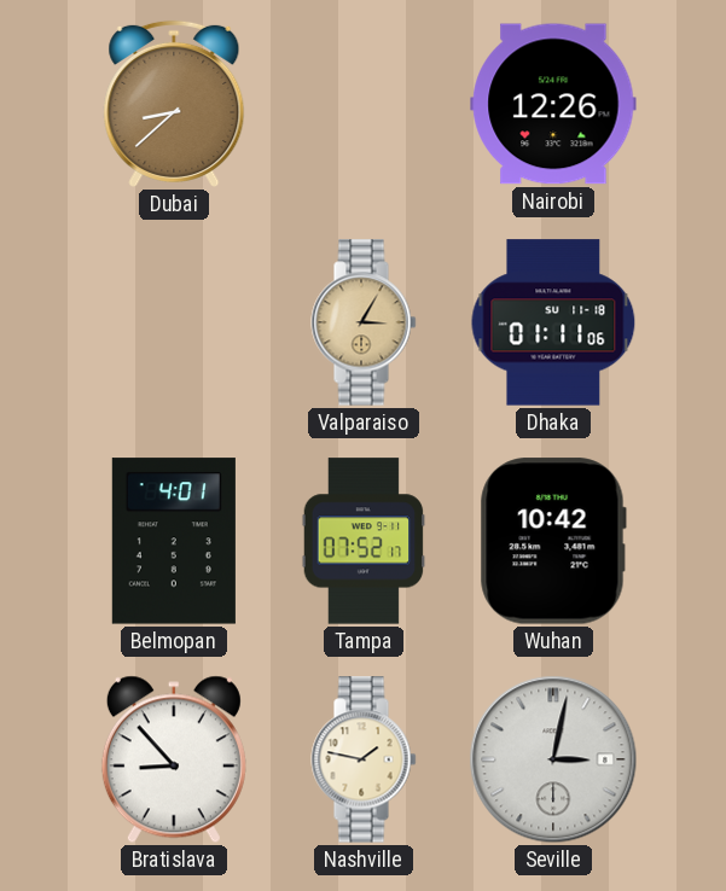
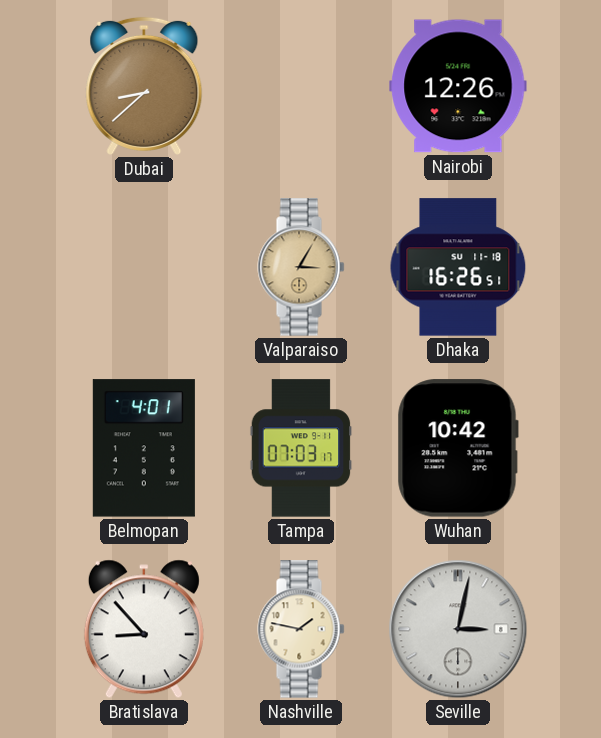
Dhaka: 01:11 -> 16:26 (458, 267)
Tampa: 07:52 -> 07:03 (301, 448)
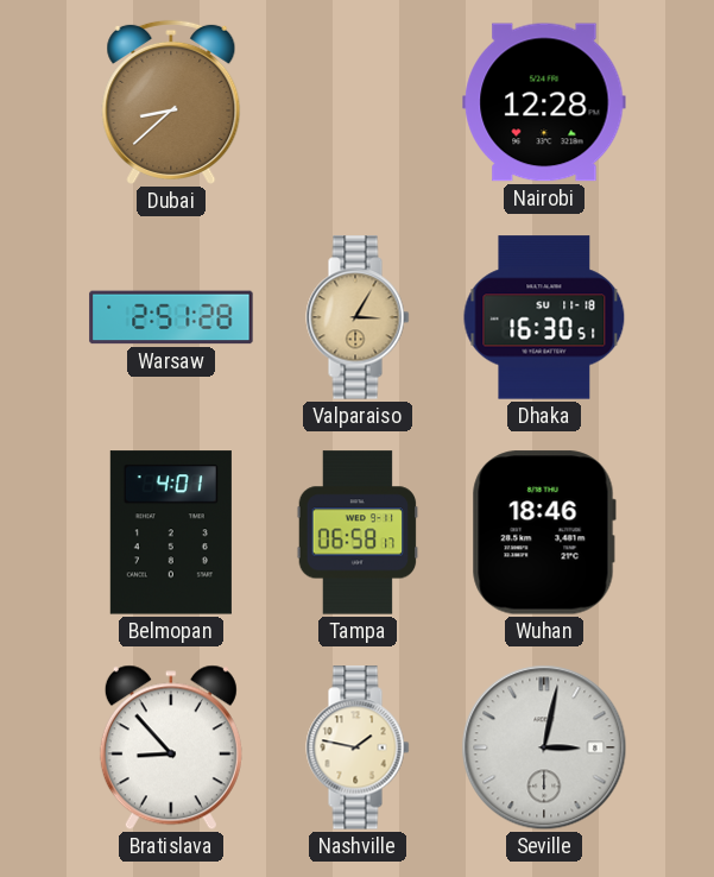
Nairobi: 12:26 -> 12:28 (544, 102)
Warsaw: none -> 2:51 (171, 317)
Dhaka: 16:26 -> 16:30 (544, 317)
Tampa: 07:03 -> 06:58 (358, 532)
Wuhan: 10:42 -> 18:46 (544, 532)
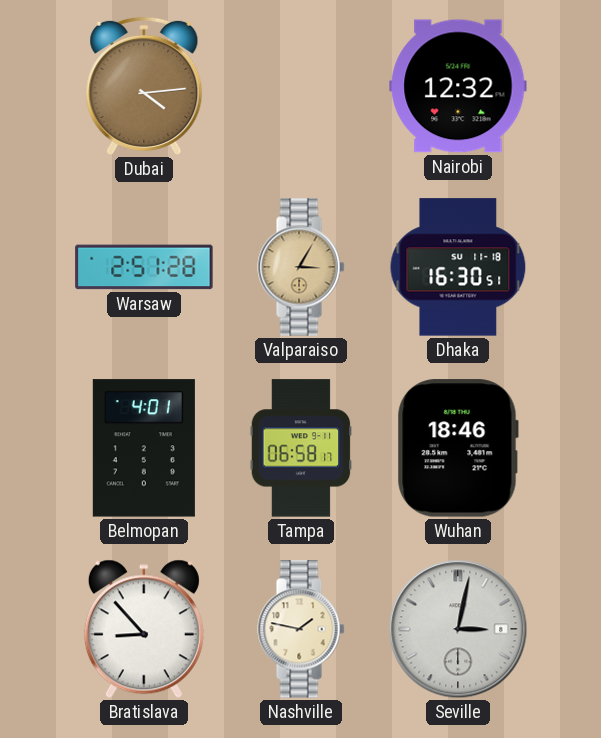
Dubai: 8:38 -> 4:14 (144, 86)
Nairobi: 12:28 -> 12:32 (458, 86)
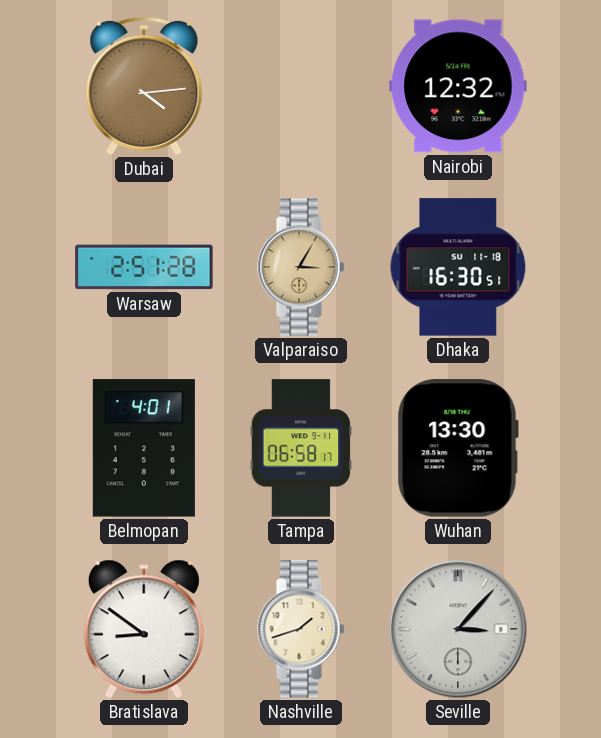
Wuhan: 18:46 -> 13:30 (458, 448)
Bratislava: 8:53 -> 8:51 (144, 629)
Nashville: 1:47 -> 1:42 (301, 629)
Seville: 3:02 -> 3:07 (458, 629)
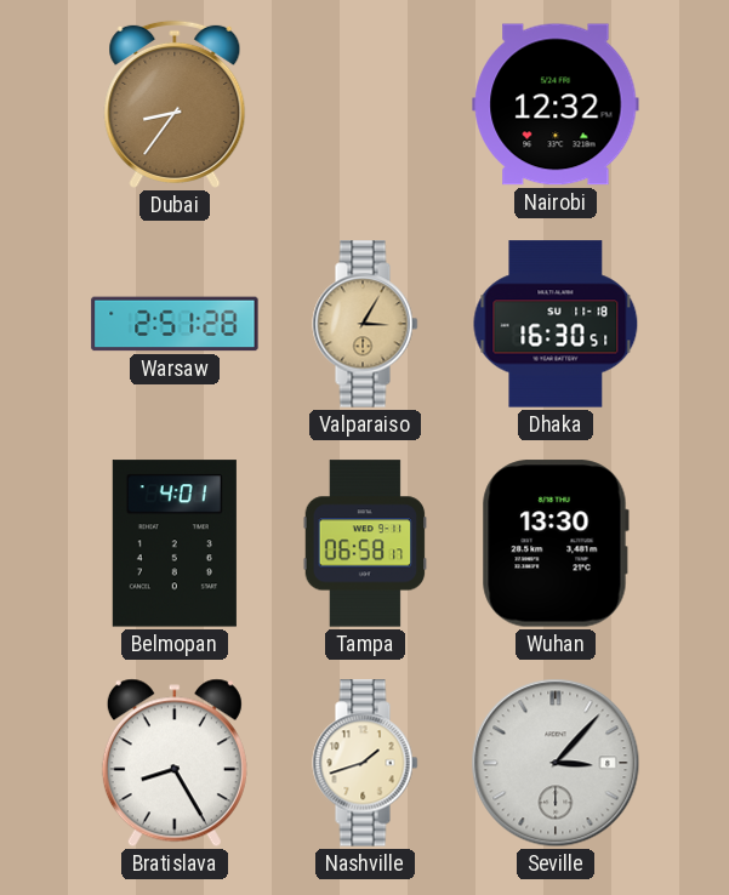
Dubai: 4:14 -> 8:36 (175, 104)
Bratislava: 8:51 -> 8:25 (175, 763)
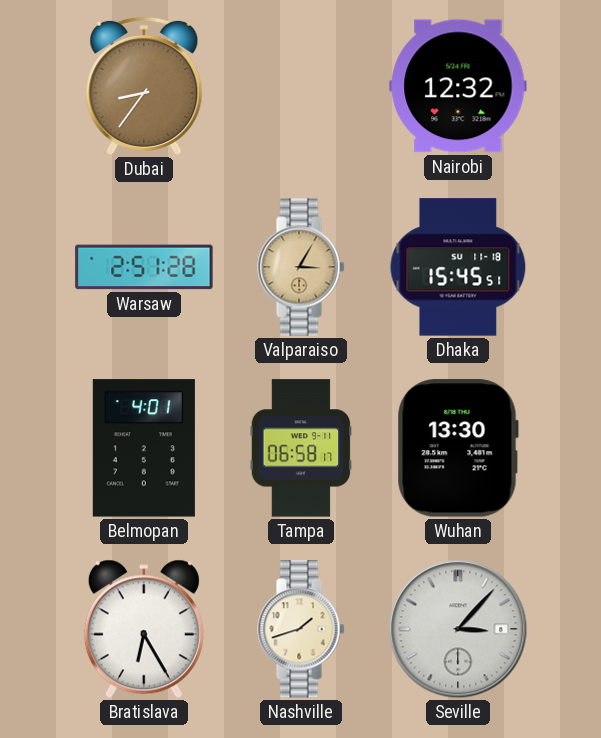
Dhaka: 16:30 -> 15:45 (458, 267)
Bratislava: 8:25 -> 6:25 (144, 629)
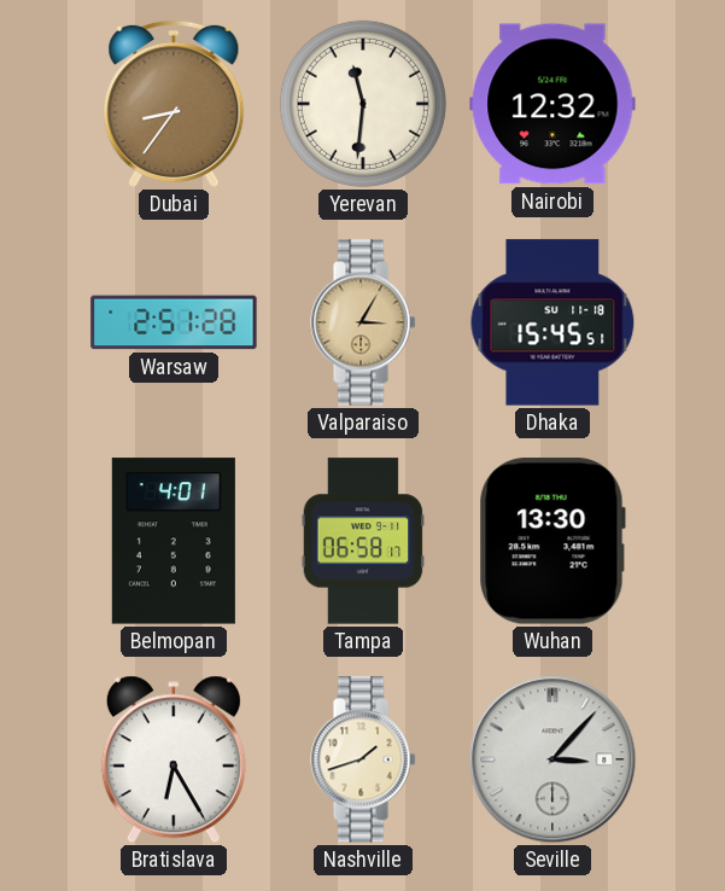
Yerevan: none -> 11:31 (363, 104)
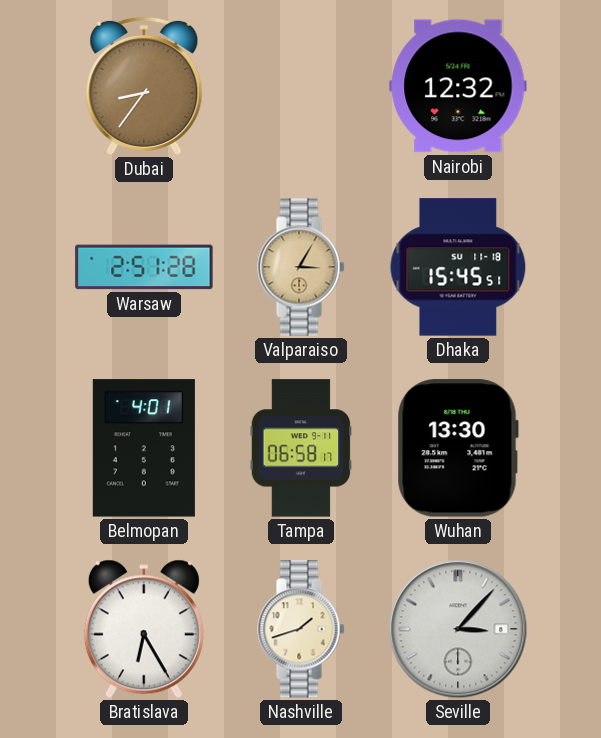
Yerevan: 11:31 -> none (363, 104)
